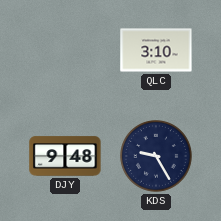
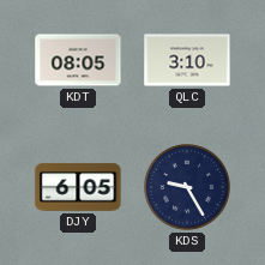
KDT: none -> 08:05 (78, 60)
DJY: 9:48 -> 6:05 (78, 187)
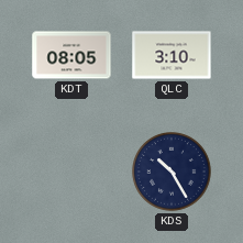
DJY: 6:05 -> none (78, 187)
KDS: 9:25 -> 10:25 (173, 173)
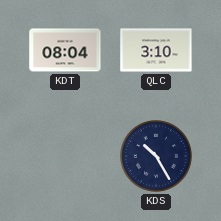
KDT: 08:05 -> 08:04 (65, 50)
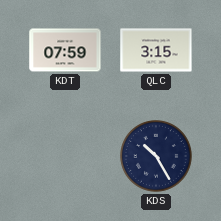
KDT: 08:04 -> 07:59 (65, 50)
QLC: 3:10 -> 3:15 (156, 50)
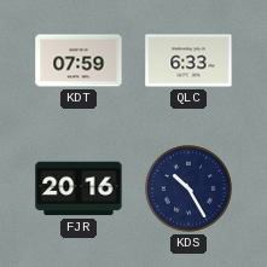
QLC: 3:15 -> 6:33 (188, 60)
FJR: none -> 20:16 (79, 188)
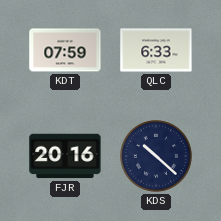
KDS: 10:25 -> 10:22 (157, 157)
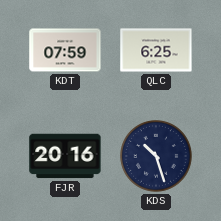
QLC: 6:33 -> 6:25 (156, 50)
KDS: 10:22 -> 10:27 (157, 157)
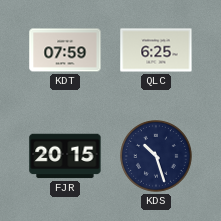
FJR: 20:16 -> 20:15 (65, 156)
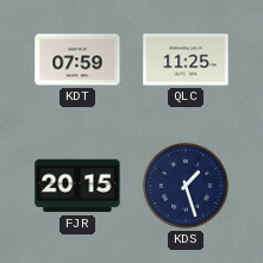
QLC: 6:25 -> 11:25 (186, 60)
KDS: 10:27 -> 1:27 (187, 187)
